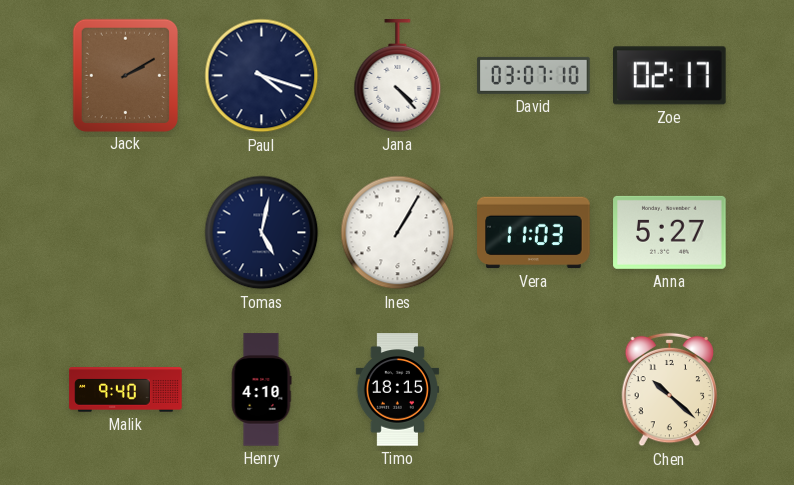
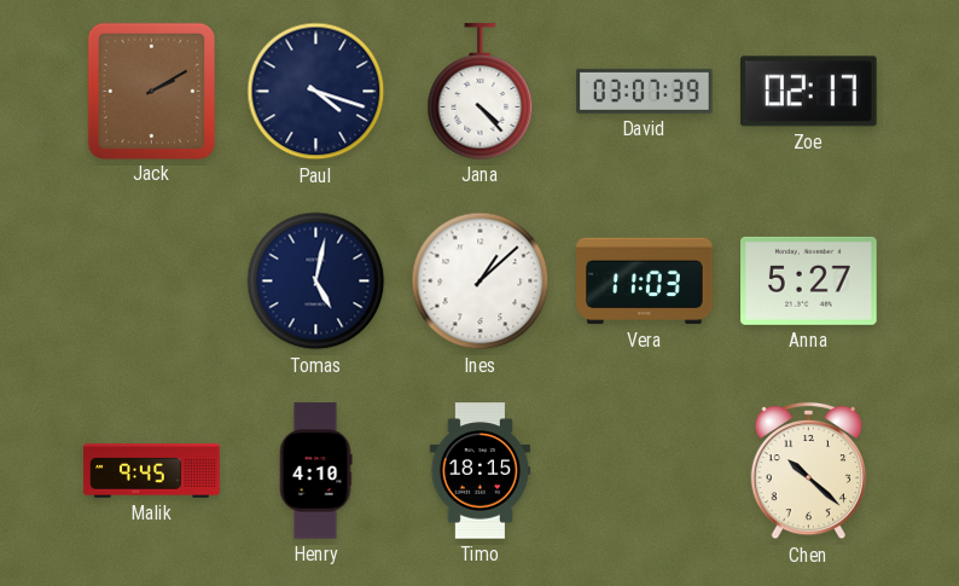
David: 03:07:10 -> 03:07:39 (645, 91)
Ines: 1:05 -> 1:08 (481, 282)
Malik: 9:40 -> 9:45 (152, 471)
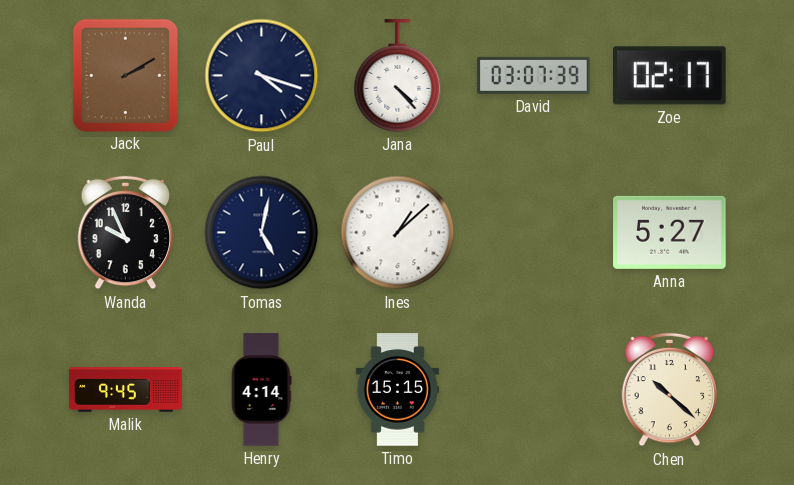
Wanda: none -> 9:56 (126, 233)
Vera: 11:03 -> none (645, 282)
Henry: 4:10 -> 4:14 (261, 390)
Timo: 18:15 -> 15:15 (397, 390)
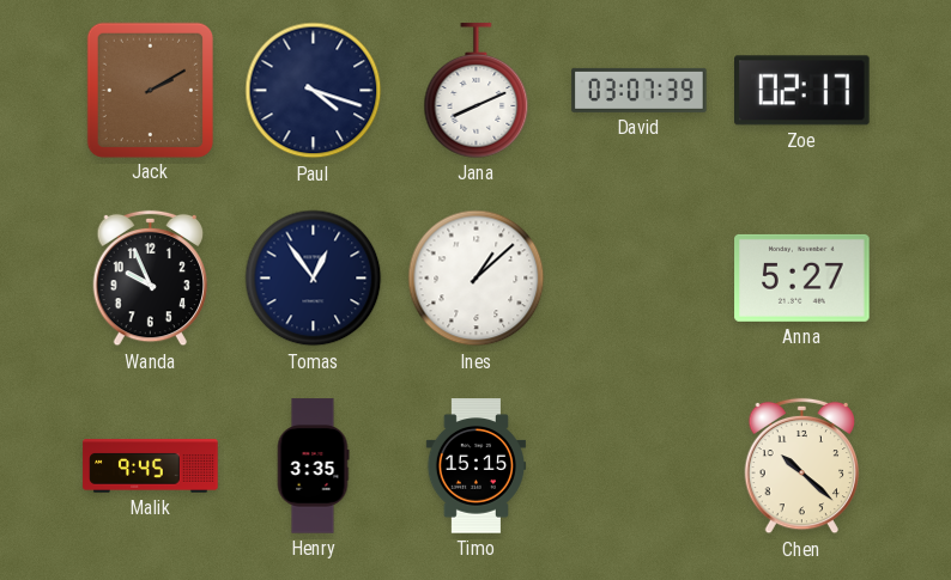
Jana: 4:23 -> 8:11 (477, 91)
Tomas: 5:02 -> 12:54 (314, 279)
Henry: 4:14 -> 3:35 (313, 466)
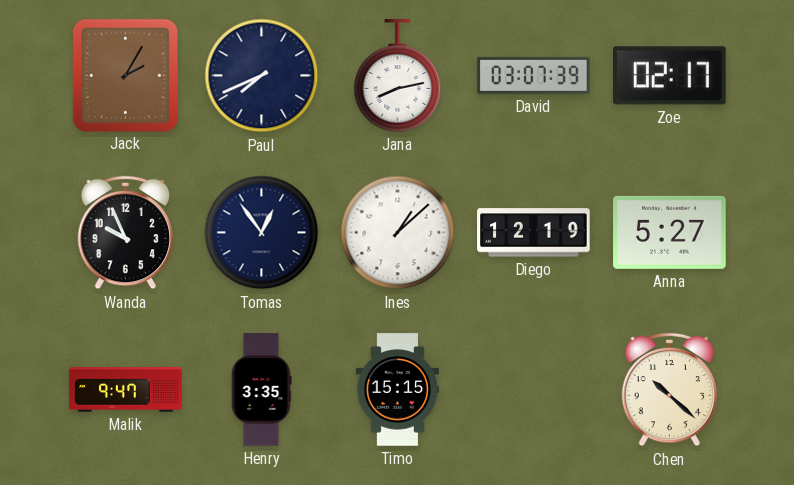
Jack: 2:10 -> 2:05 (125, 75)
Paul: 4:18 -> 7:41 (262, 76)
Jana: 8:11 -> 8:13 (398, 76)
Diego: none -> 12:19 (534, 233)
Malik: 9:45 -> 9:47 (126, 390)
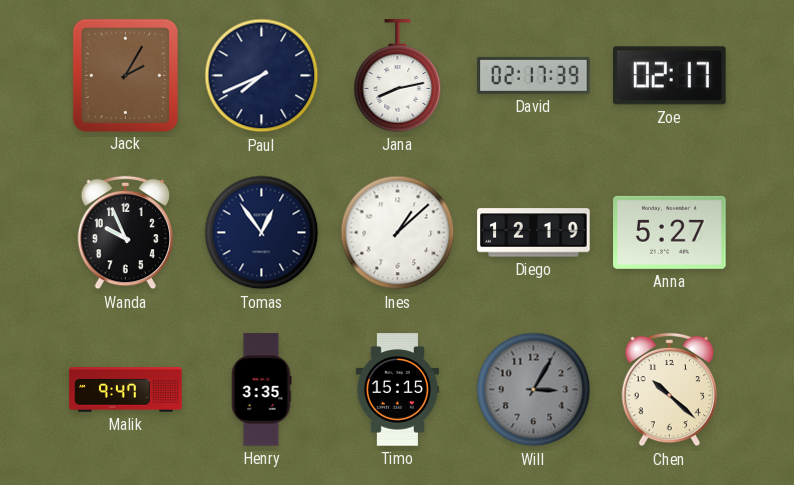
David: 03:07 -> 02:17 (534, 75)
Will: none -> 3:05 (534, 390)
